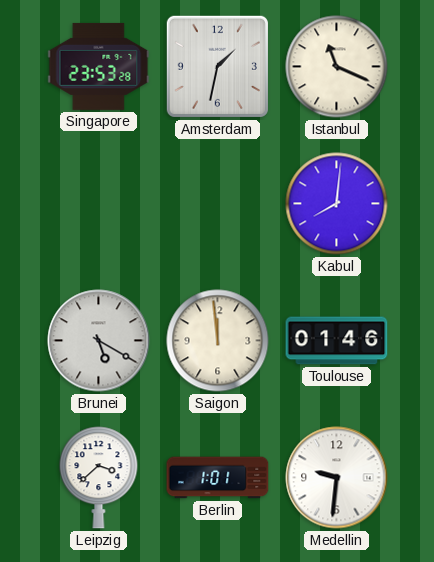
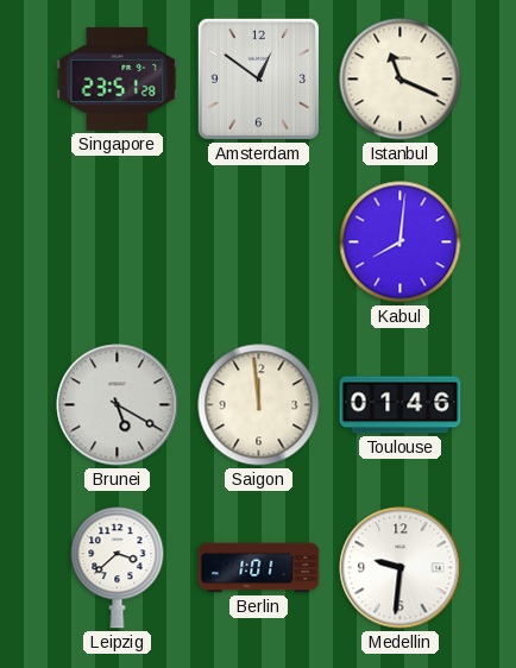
Singapore: 23:53 -> 23:51 (118, 78)
Amsterdam: 1:32 -> 12:51 (258, 78)
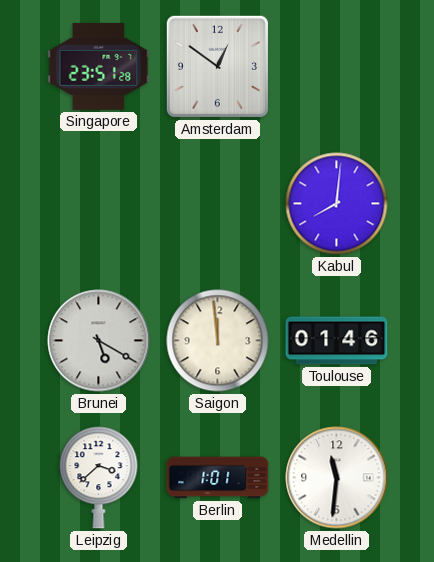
Istanbul: 11:19 -> none (401, 80)
Medellin: 9:31 -> 11:31 (337, 478)
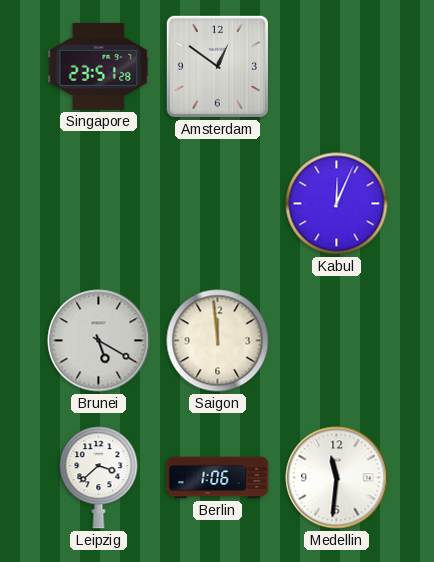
Kabul: 8:01 -> 12:04 (337, 204)
Toulouse: 01:46 -> none (337, 341)
Berlin: 1:01 -> 1:06 (218, 478)
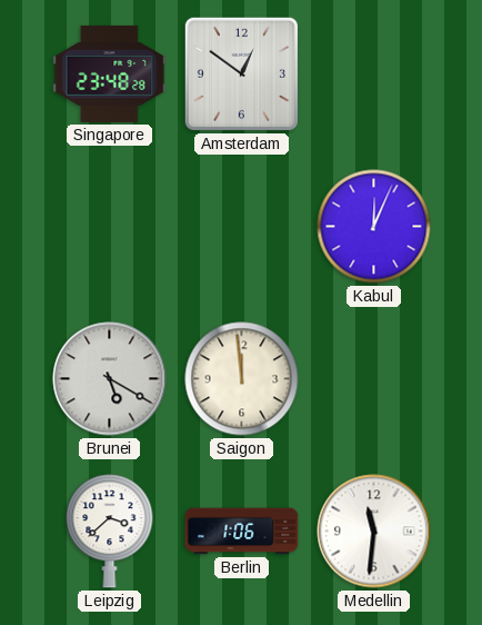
Singapore: 23:51 -> 23:48 (110, 73)
